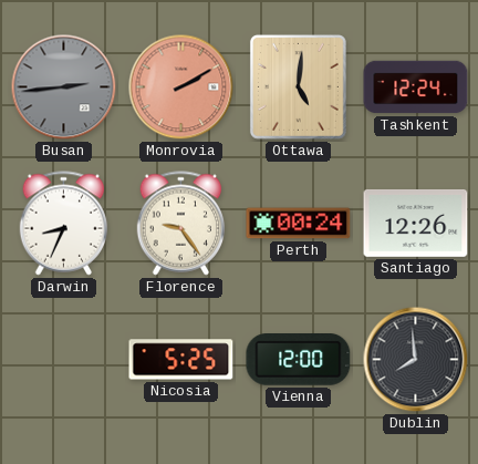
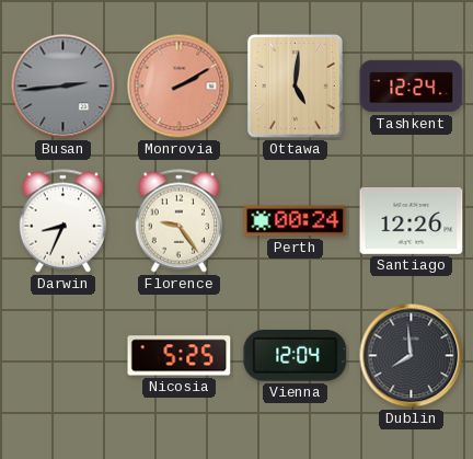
Vienna: 12:00 -> 12:04 (296, 356)
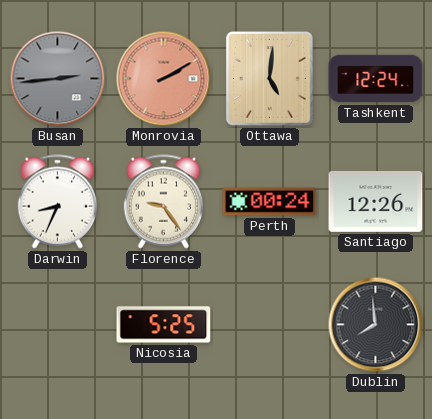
Vienna: 12:04 -> none (296, 356)
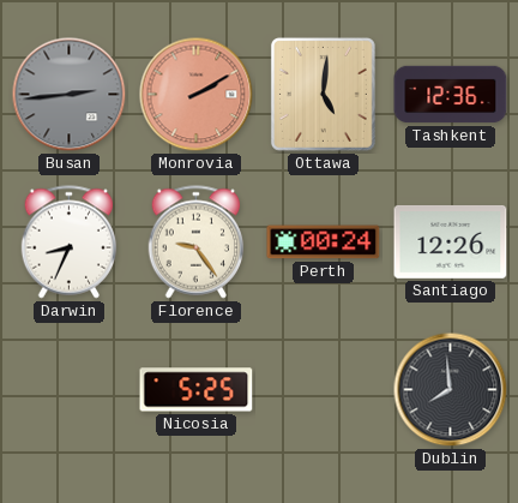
Tashkent: 12:24 -> 12:36 (451, 95)
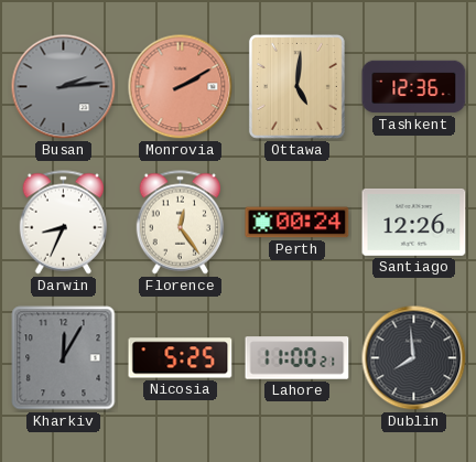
Busan: 2:44 -> 2:14 (64, 87)
Florence: 9:24 -> 12:24 (181, 223)
Kharkiv: none -> 12:05 (64, 358)
Lahore: none -> 11:00 (297, 358)
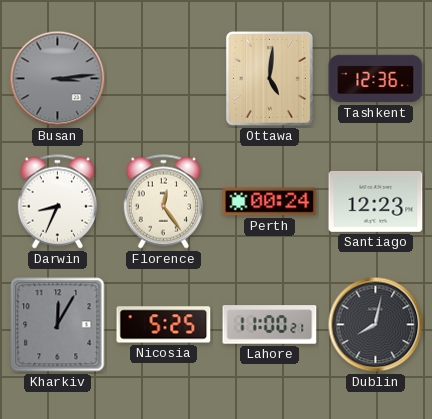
Busan: 2:14 -> 3:14 (58, 79)
Monrovia: 2:10 -> none (181, 87)
Santiago: 12:26 -> 12:23 (376, 201)
Dublin: 7:59 -> 8:02 (376, 325)
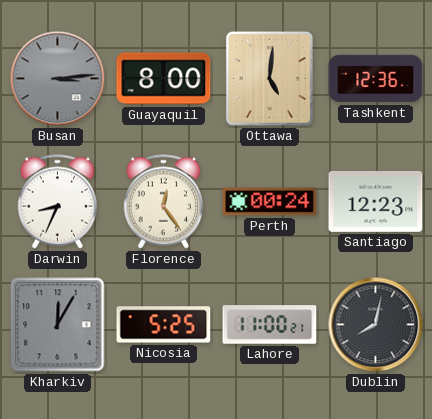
Guayaquil: none -> 8:00 (164, 79)
